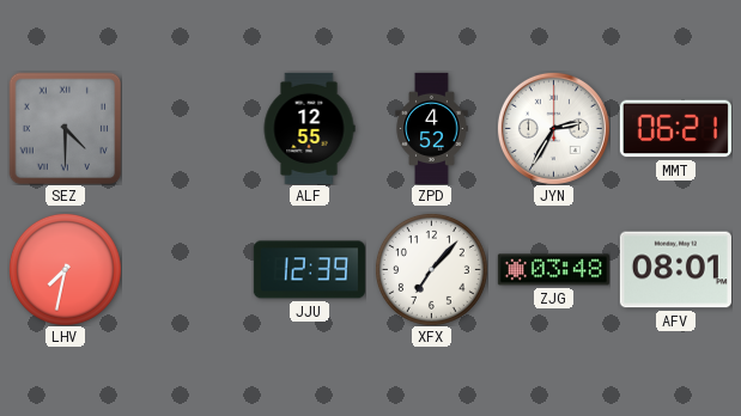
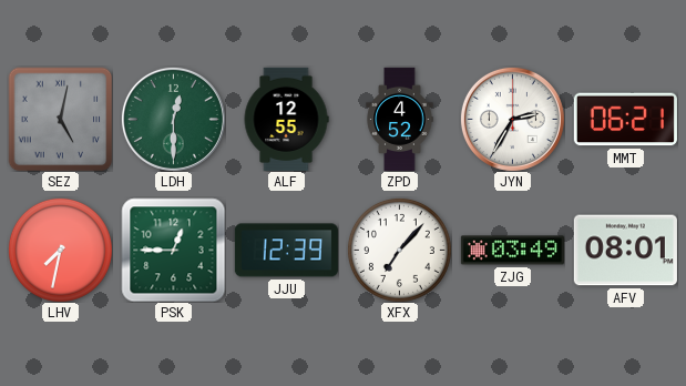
SEZ: 4:30 -> 5:02 (60, 119)
LDH: none -> 12:30 (173, 119)
PSK: none -> 12:45 (173, 250)
ZJG: 03:48 -> 03:49 (512, 251)
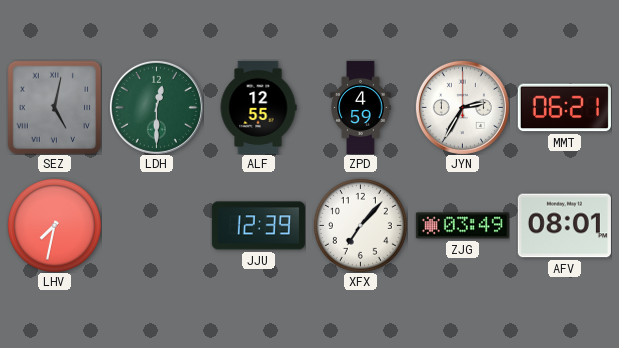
ZPD: 4:52 -> 4:59 (361, 107)
PSK: 12:45 -> none (173, 250)
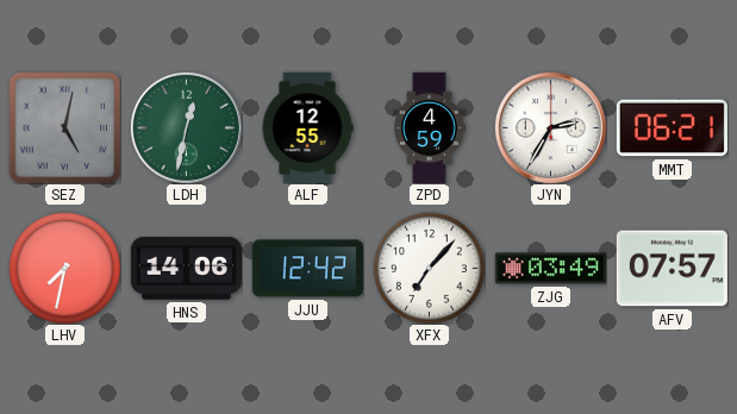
LDH: 12:30 -> 12:32 (186, 127)
HNS: none -> 14:06 (186, 269)
JJU: 12:39 -> 12:42 (307, 269)
AFV: 08:01 -> 07:57 (672, 269)
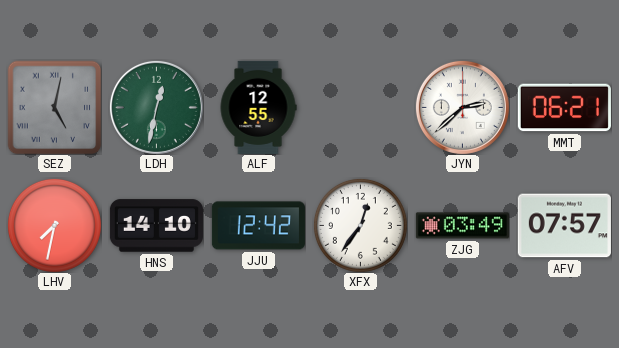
ZPD: 4:59 -> none (430, 127)
JYN: 2:35 -> 2:38 (462, 107)
HNS: 14:06 -> 14:10 (156, 226)
XFX: 7:07 -> 12:36 (360, 225)
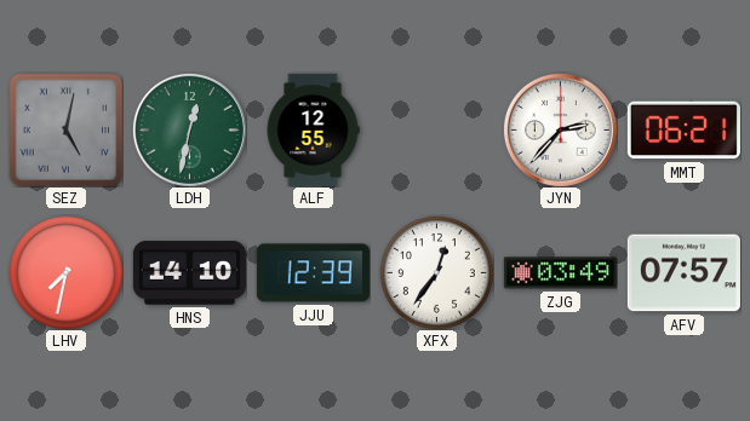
JYN: 2:38 -> 2:37 (560, 129)
JJU: 12:42 -> 12:39 (313, 273)
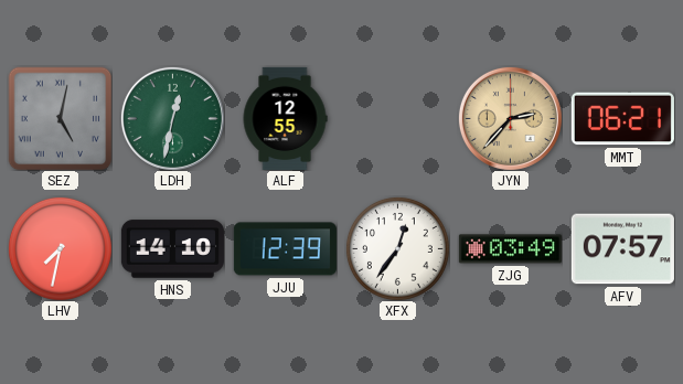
JYN dial: white -> champagne (510, 118)
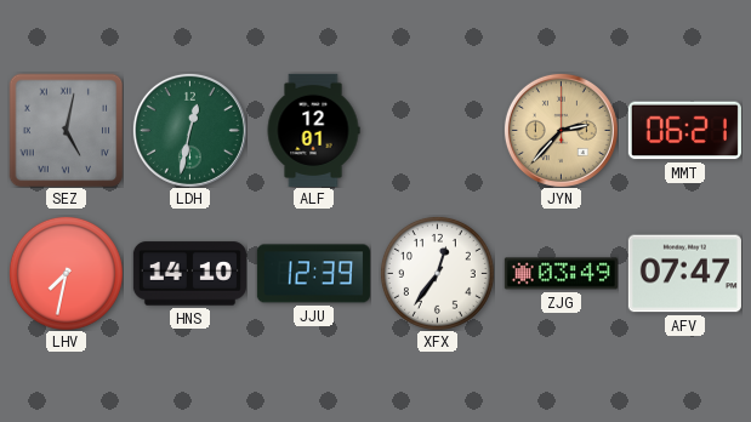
ALF: 12:55 -> 12:01 (313, 130)
AFV: 07:57 -> 07:47 (684, 274)
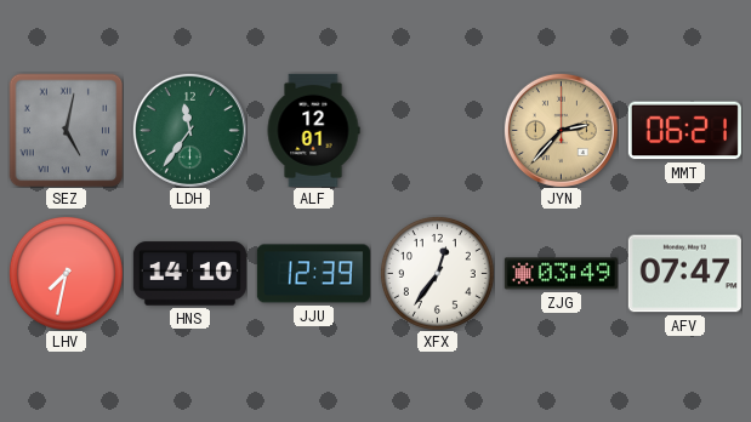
LDH: 12:32 -> 11:36 (189, 130)
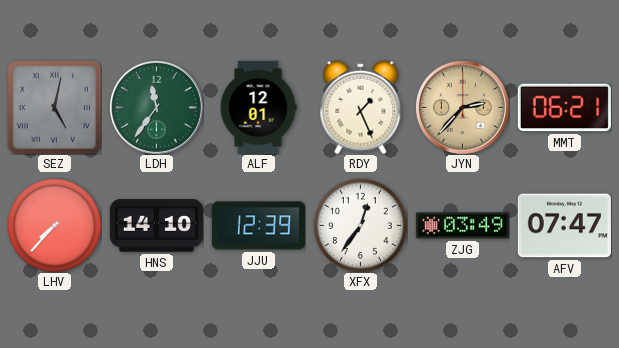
RDY: none -> 1:26 (361, 107)
LHV: 7:32 -> 7:37 (54, 225)
